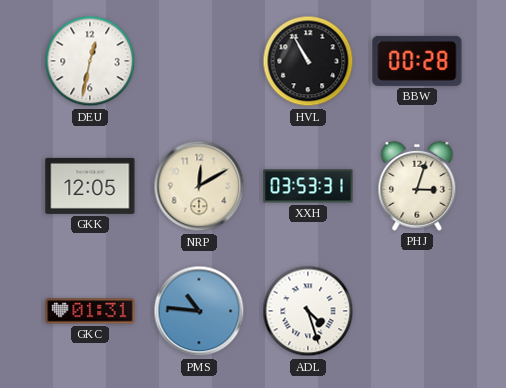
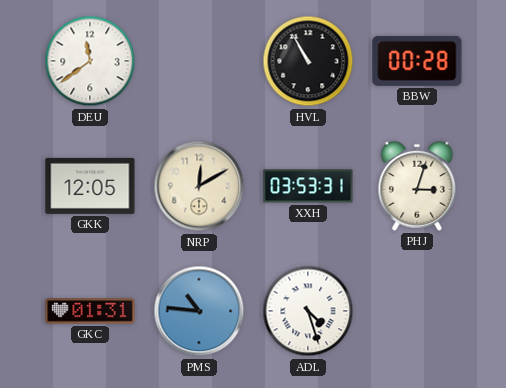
DEU: 12:32 -> 11:39 (90, 61)
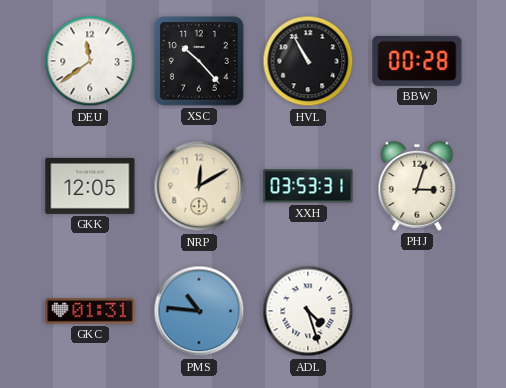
XSC: none -> 10:23 (199, 61)
